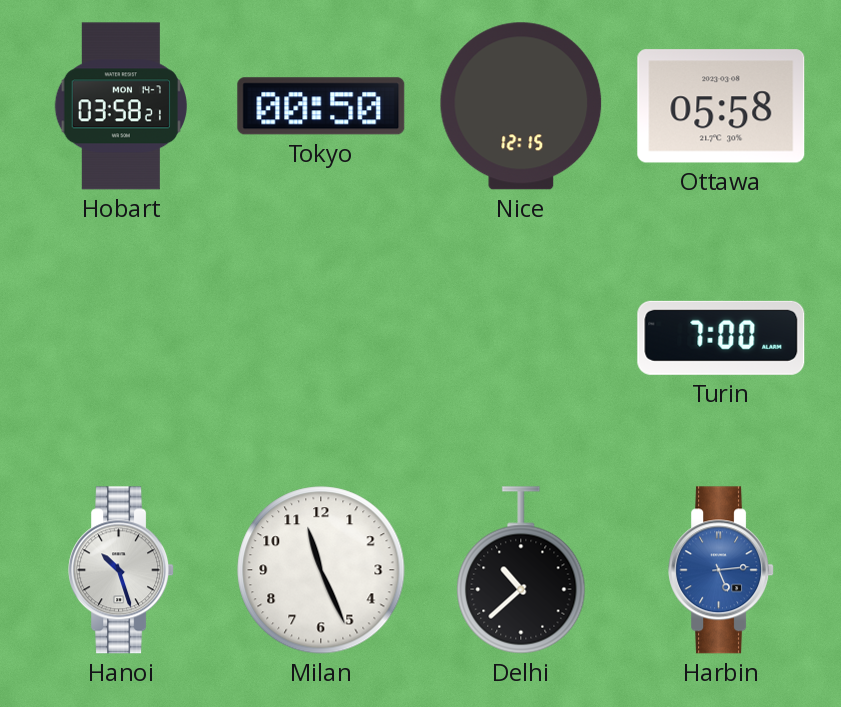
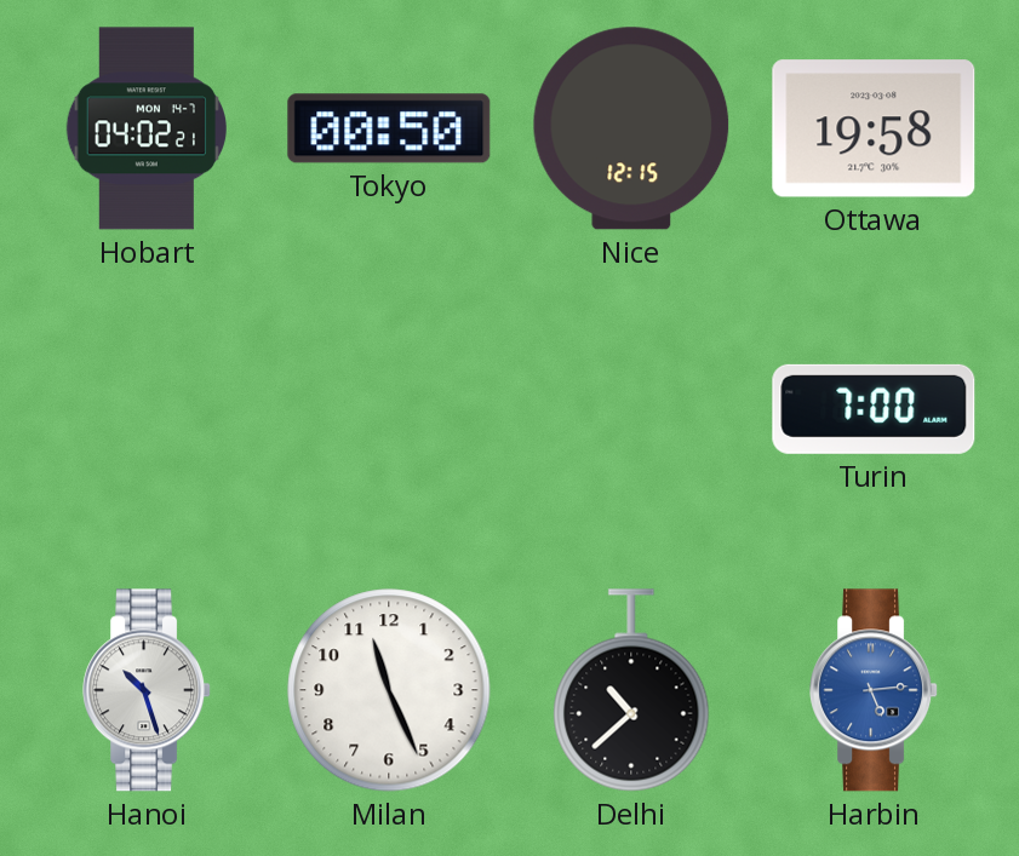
Hobart: 03:58 -> 04:02 (145, 128)
Ottawa: 05:58 -> 19:58 (874, 128)
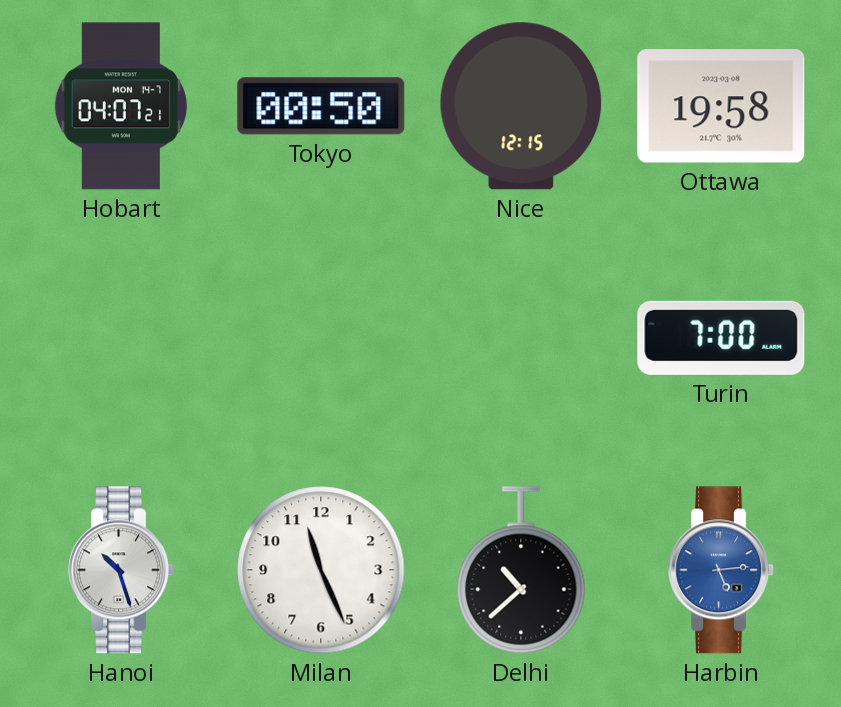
Hobart: 04:02 -> 04:07 (120, 106)
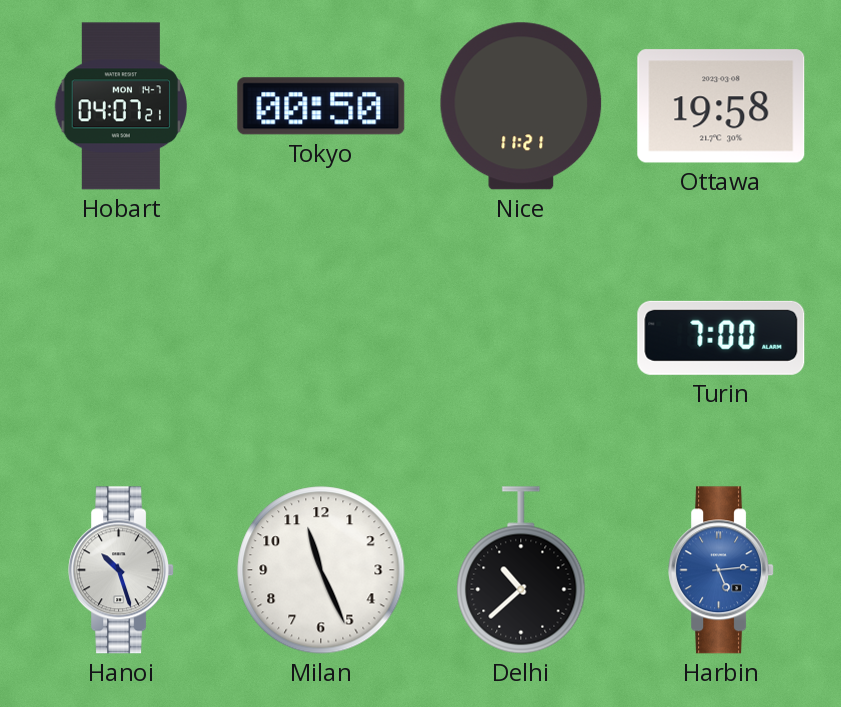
Nice: 12:15 -> 11:21 (521, 106)
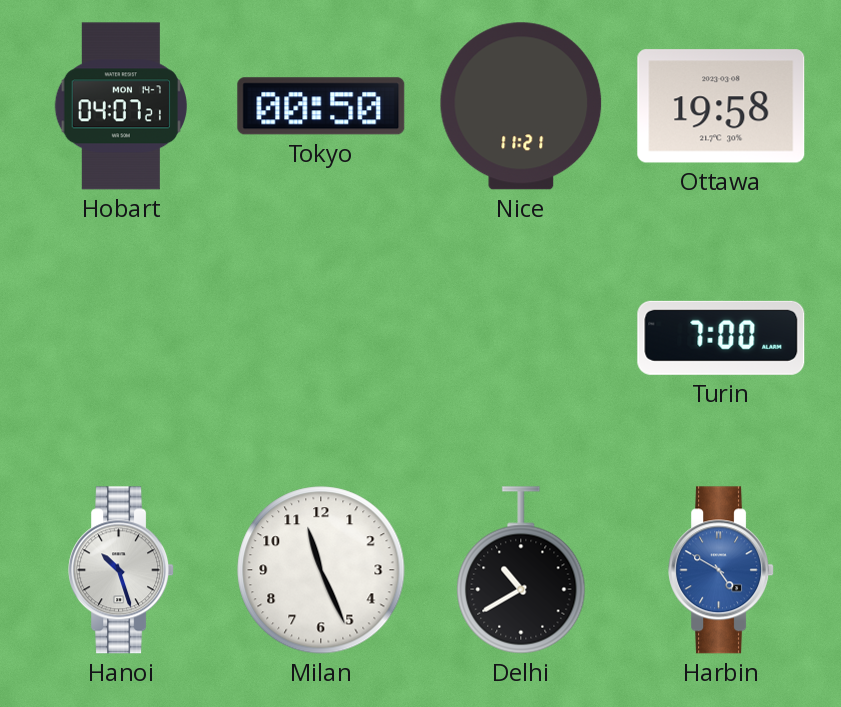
Delhi: 10:38 -> 10:40 (521, 570)
Harbin: 5:14 -> 4:50 (722, 570)
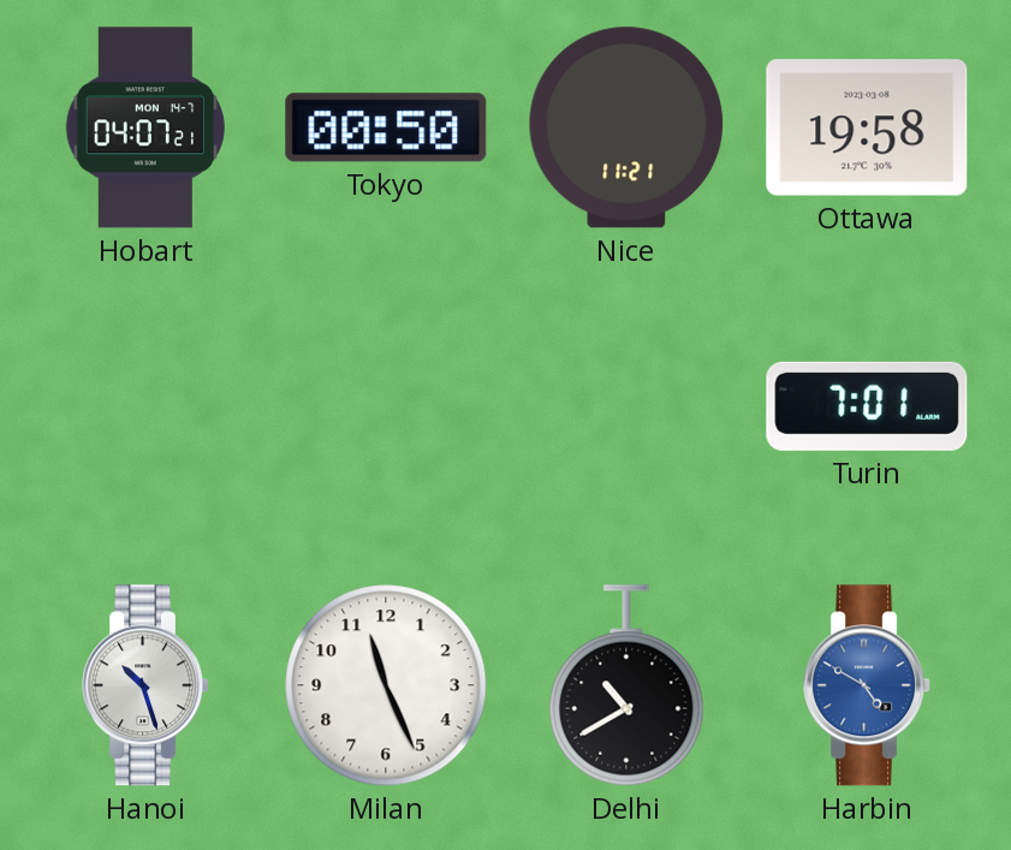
Turin: 7:00 -> 7:01 (867, 406)
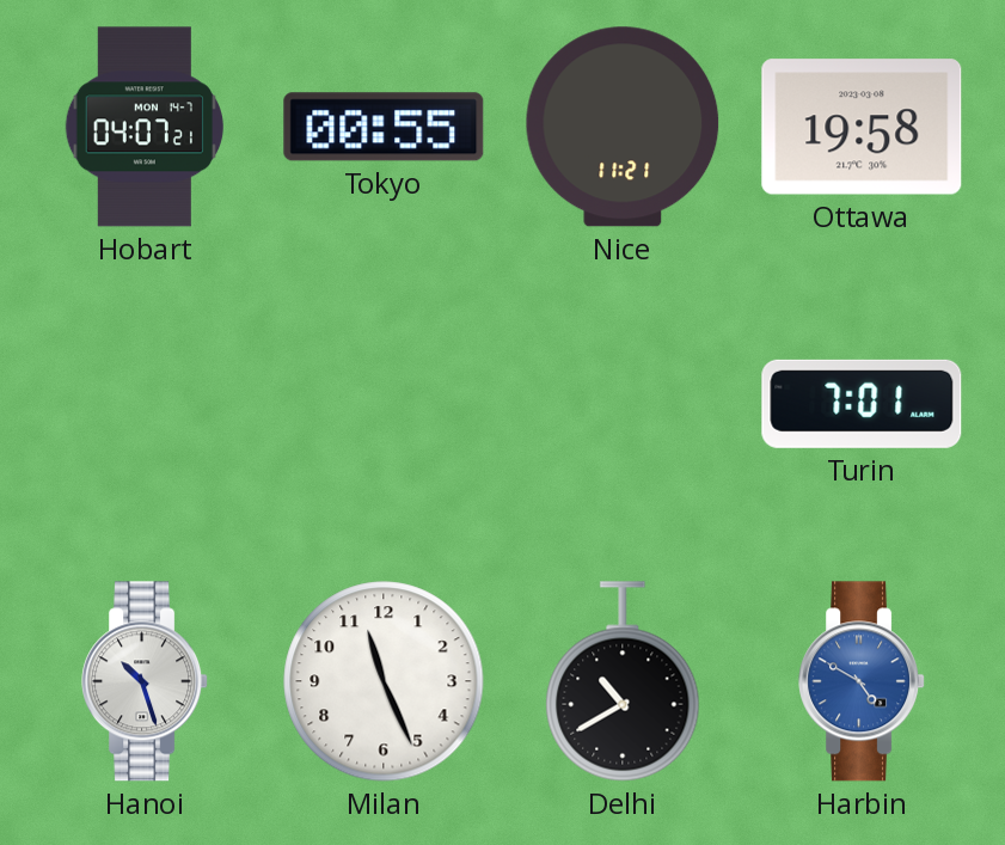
Tokyo: 00:50 -> 00:55 (384, 127)
